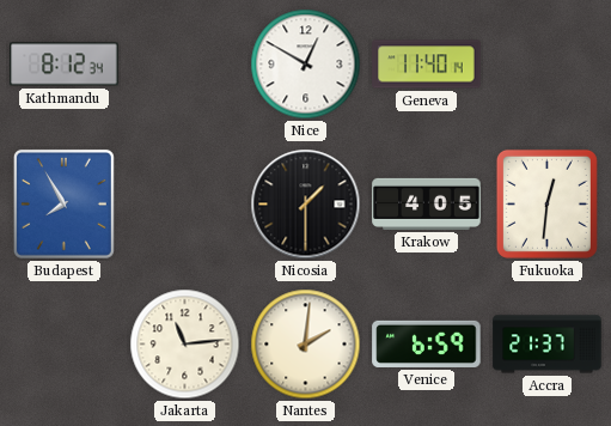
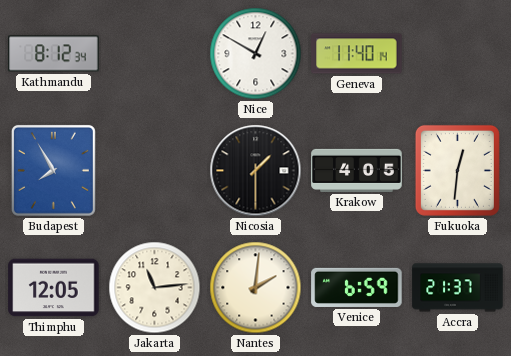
Thimphu: none -> 12:05 (54, 288)
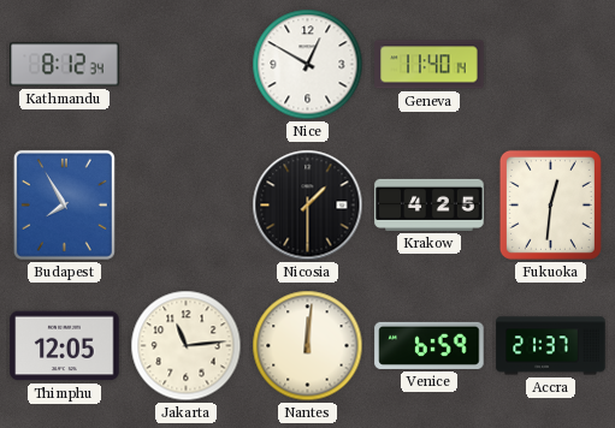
Krakow: 4:05 -> 4:25 (430, 204)
Nantes: 2:01 -> 12:01 (308, 346)
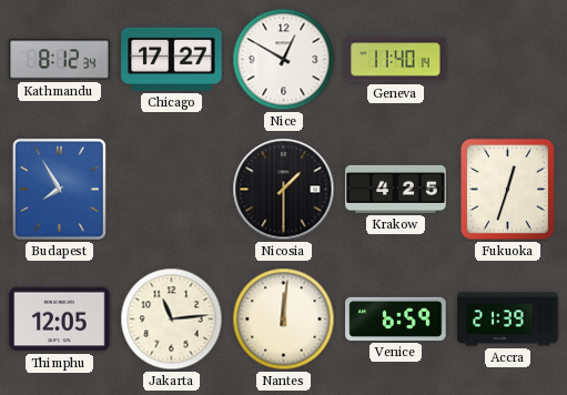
Chicago: none -> 17:27 (172, 59)
Fukuoka: 12:31 -> 12:33 (507, 189)
Accra: 21:37 -> 21:39 (508, 320)
